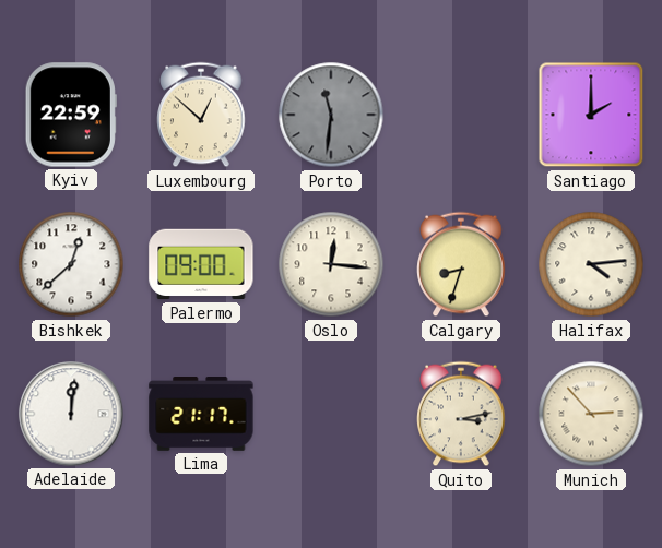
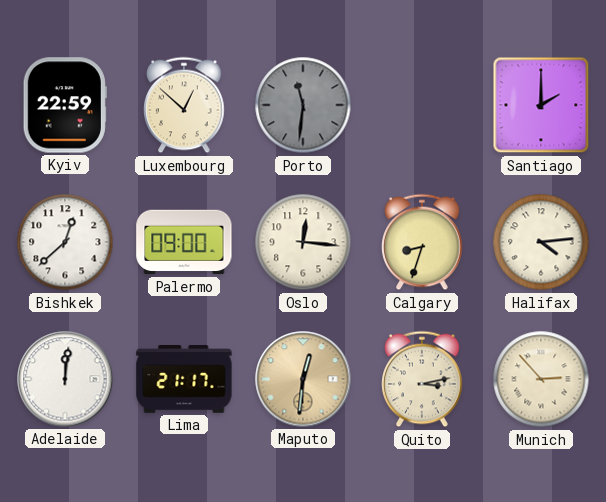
Maputo: none -> 12:31 (303, 379)
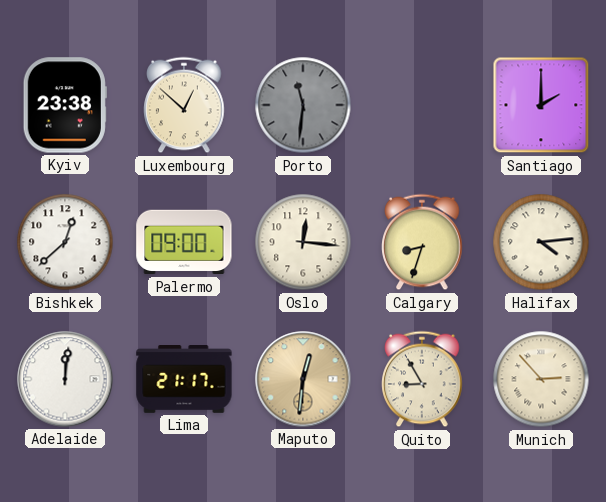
Kyiv: 22:59 -> 23:38 (65, 105)
Quito: 3:13 -> 8:55 (422, 379)
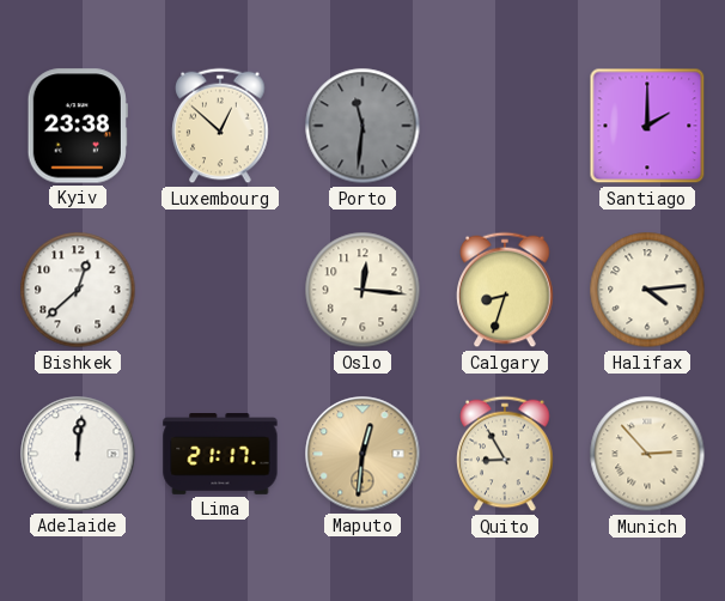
Palermo: 09:00 -> none (184, 242)
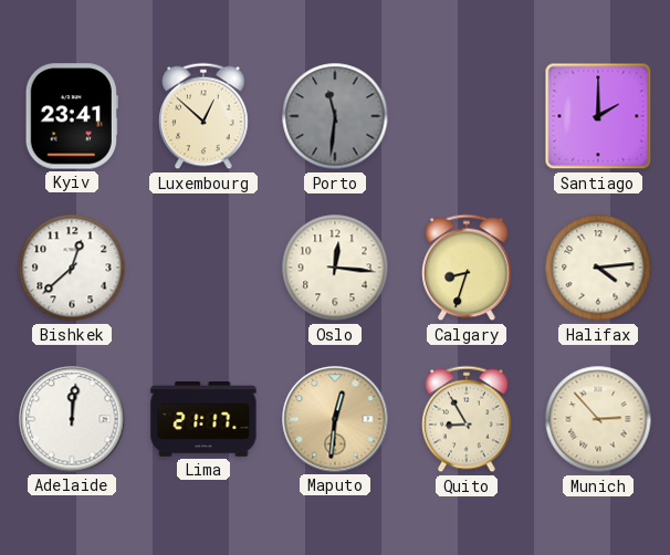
Kyiv: 23:38 -> 23:41 (72, 116)
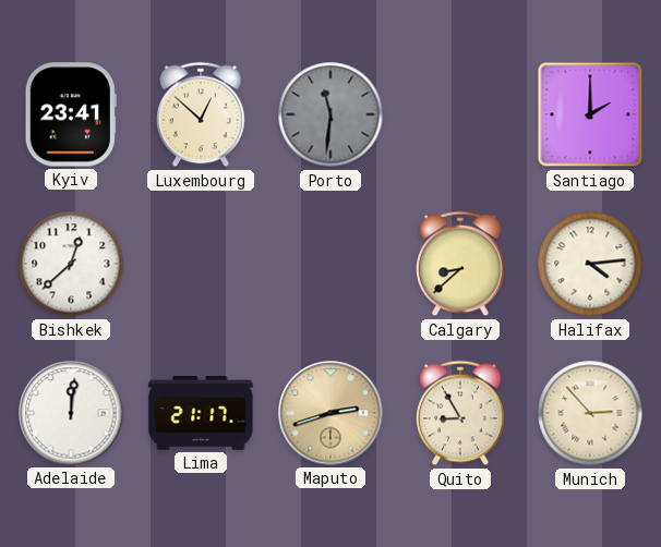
Oslo: 12:16 -> none (335, 268)
Calgary: 8:33 -> 8:38 (460, 264)
Maputo: 12:31 -> 2:42 (330, 413)
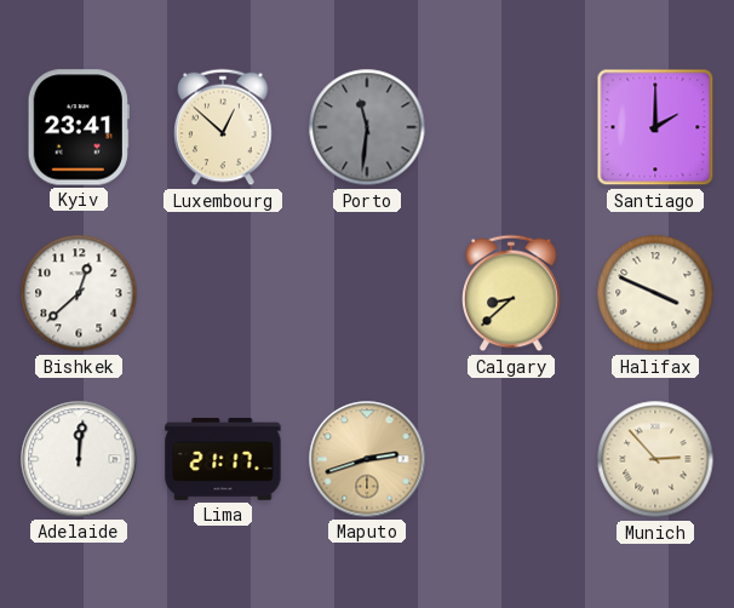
Halifax: 4:14 -> 3:49 (655, 293)
Quito: 8:55 -> none (460, 413)
